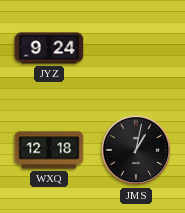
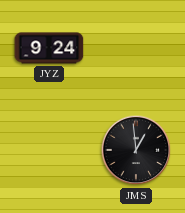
WXQ: 12:18 -> none (49, 150)
JMS: 1:02 -> 12:59 (136, 150)
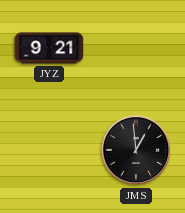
JYZ: 9:24 -> 9:21 (49, 48)
